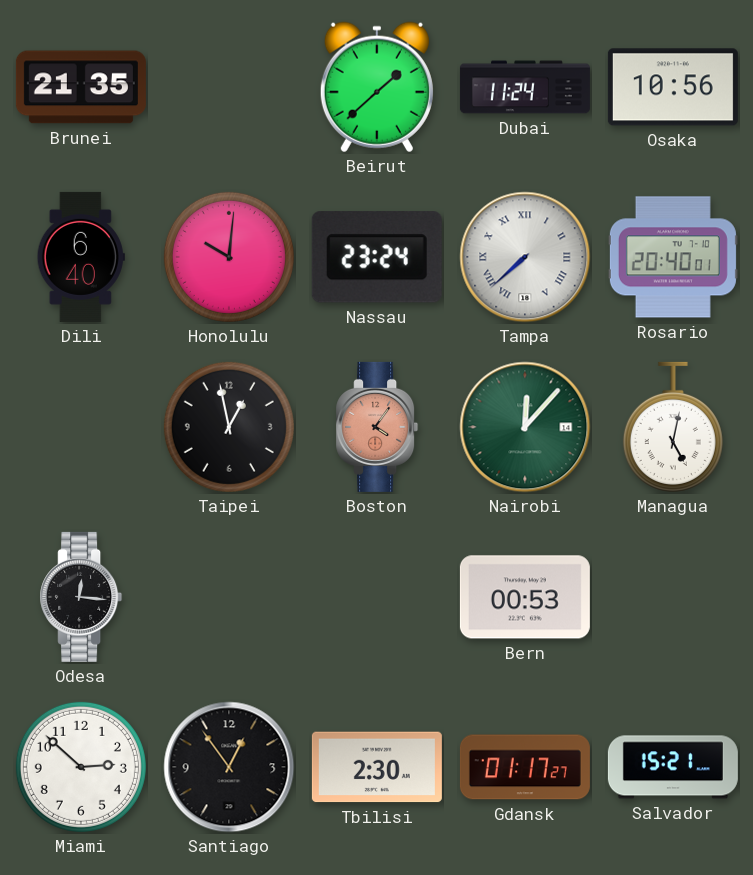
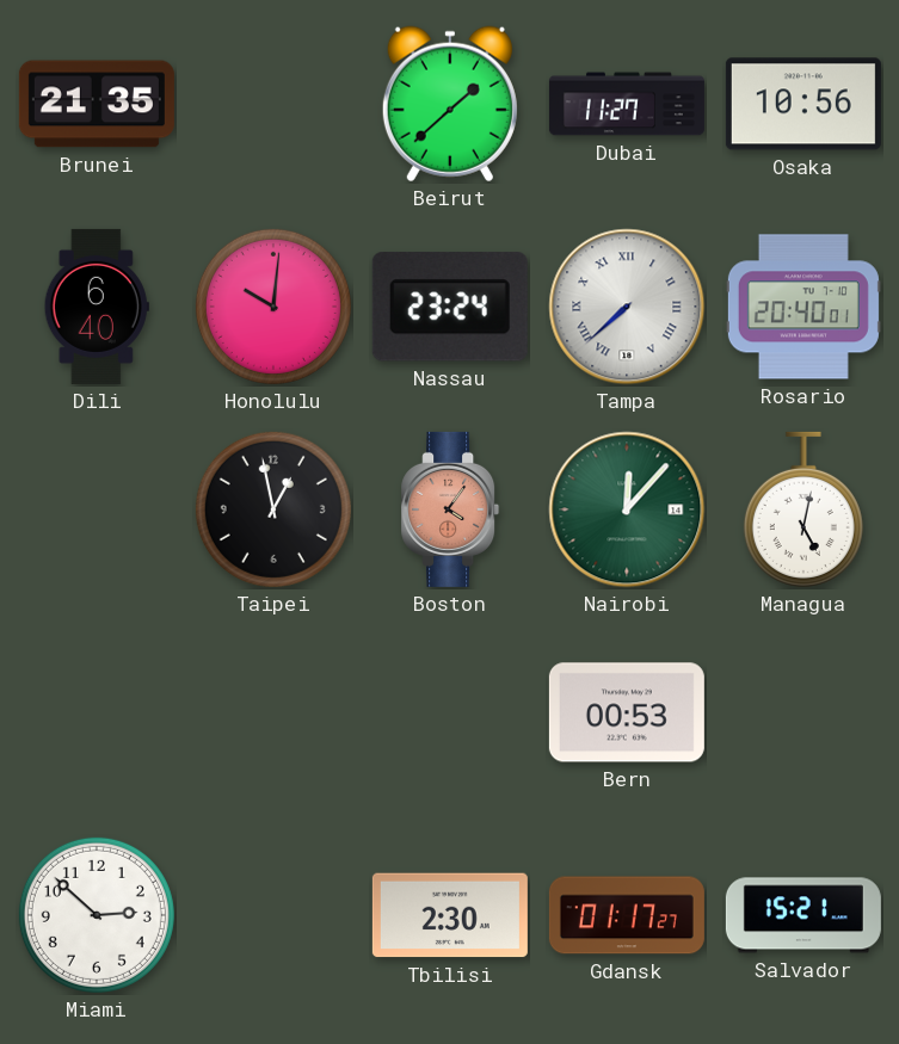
Dubai: 11:24 -> 11:27 (627, 104)
Odesa: 12:16 -> none (81, 597)
Santiago: 12:54 -> none (229, 767)
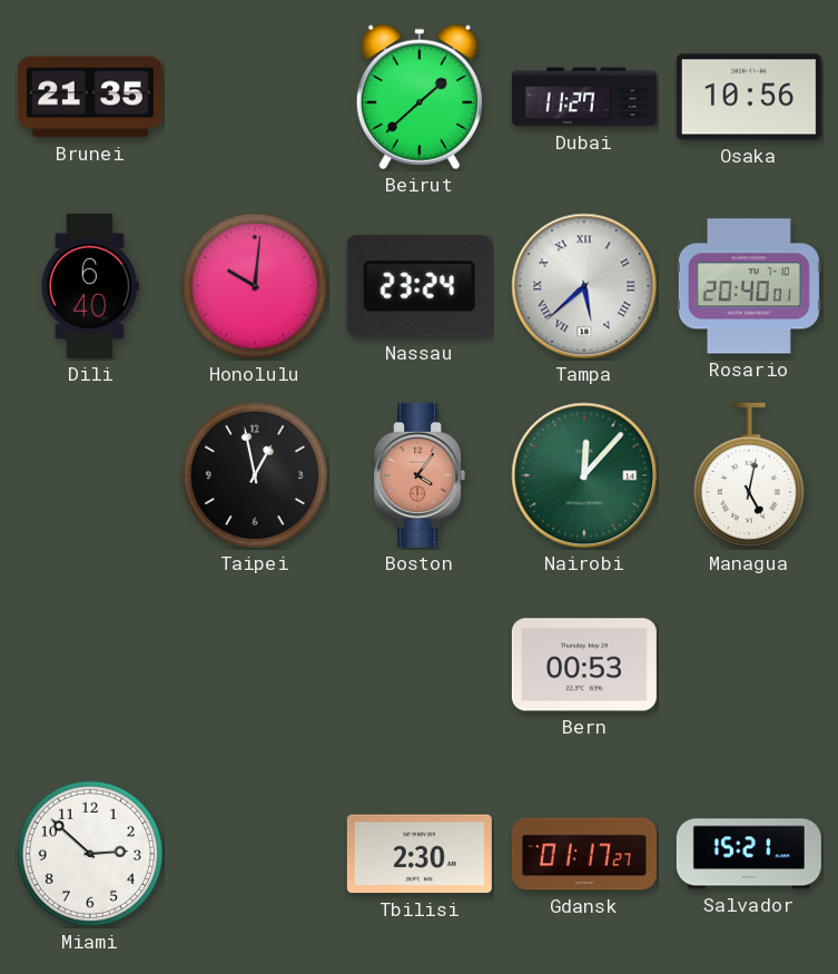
Tampa: 7:38 -> 5:38 (584, 286)
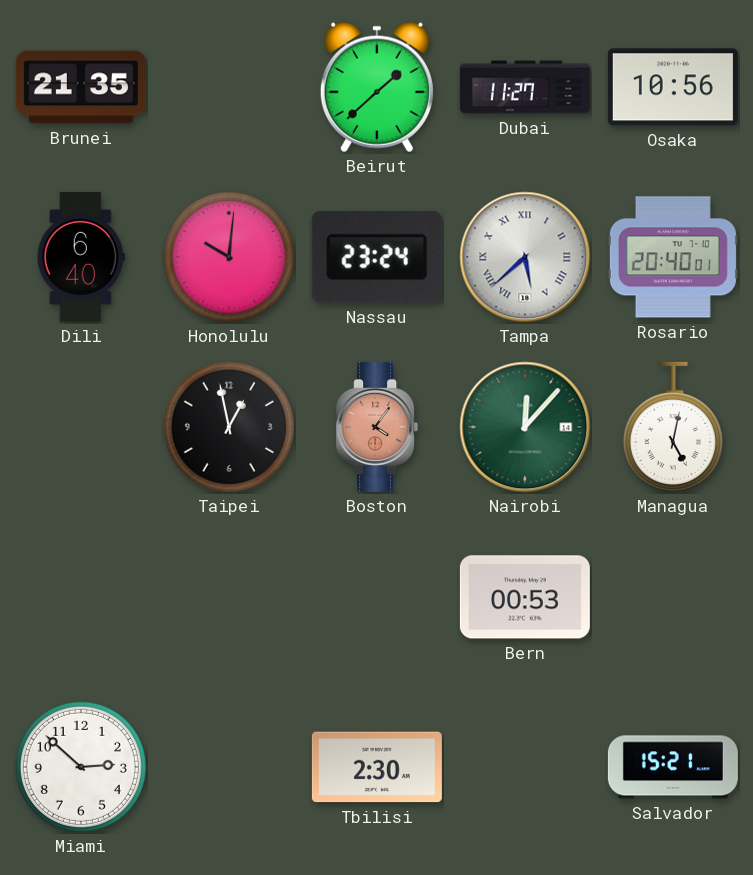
Gdansk: 01:17 -> none (584, 854)
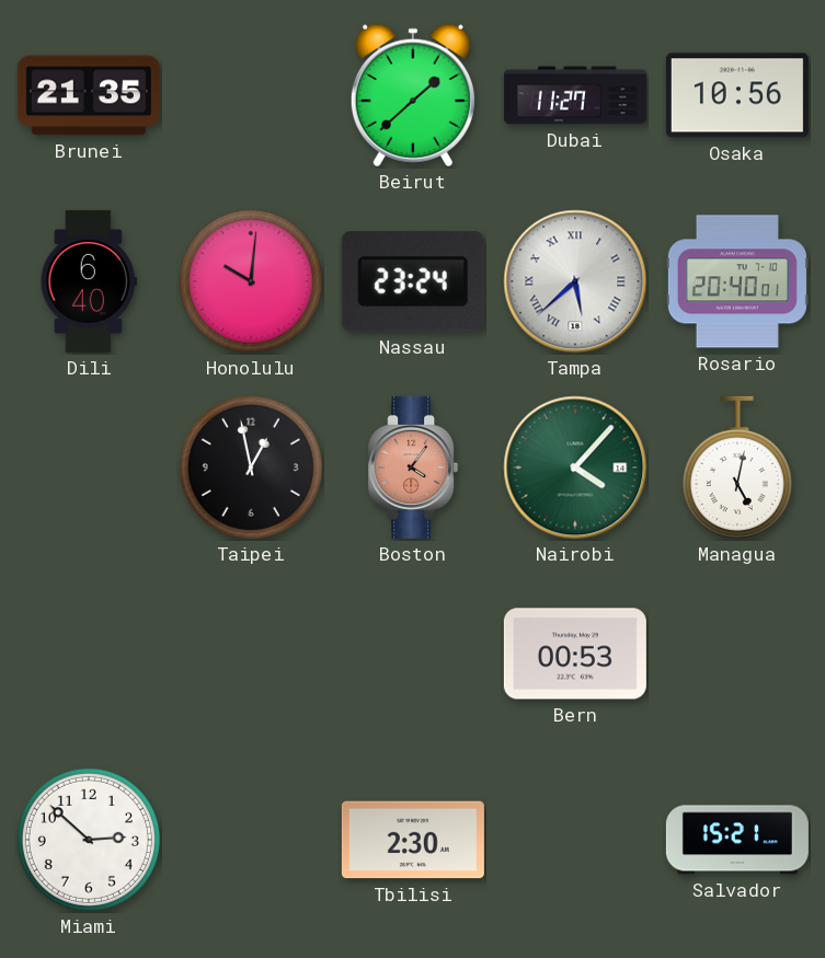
Nairobi: 12:07 -> 4:07 (575, 468)
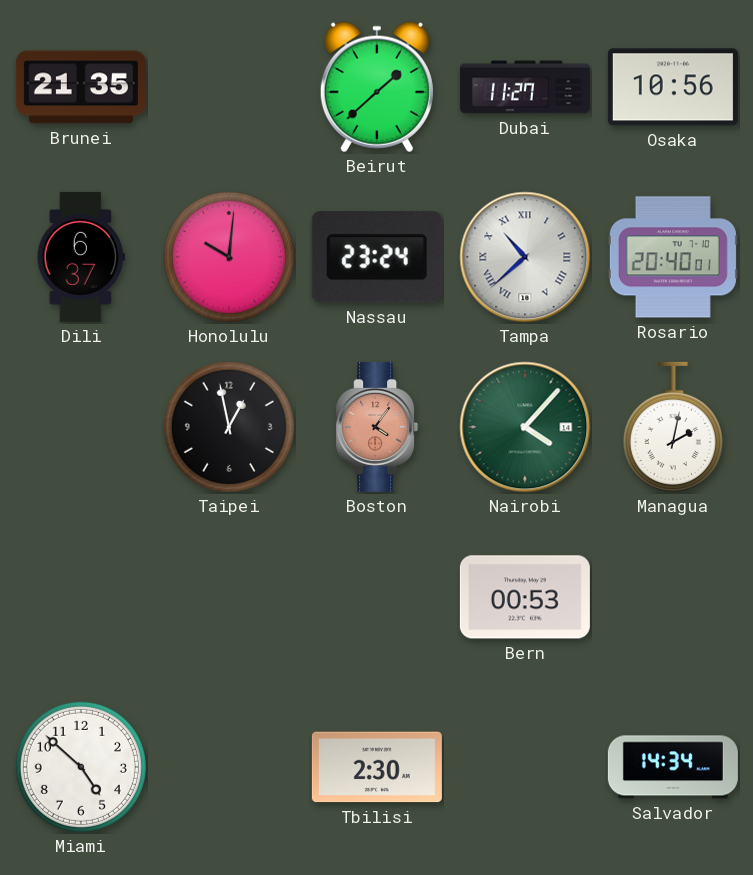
Dili: 6:40 -> 6:37 (81, 257)
Tampa: 5:38 -> 10:38 (525, 257)
Managua: 5:02 -> 2:02 (673, 427)
Miami: 2:52 -> 4:52 (81, 767)
Salvador: 15:21 -> 14:34 (673, 767)
